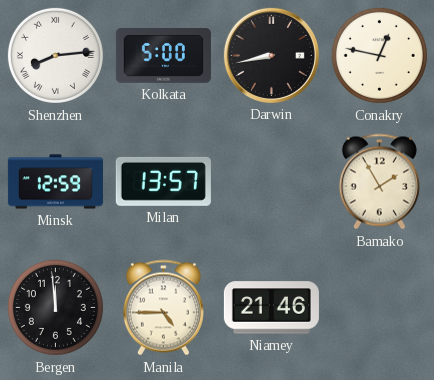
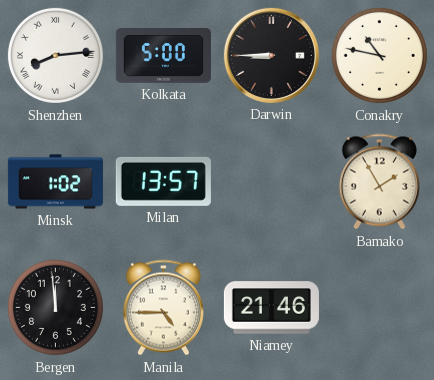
Darwin: 8:43 -> 8:45 (271, 55)
Conakry: 12:47 -> 10:47 (379, 55)
Minsk: 12:59 -> 1:02 (55, 182)
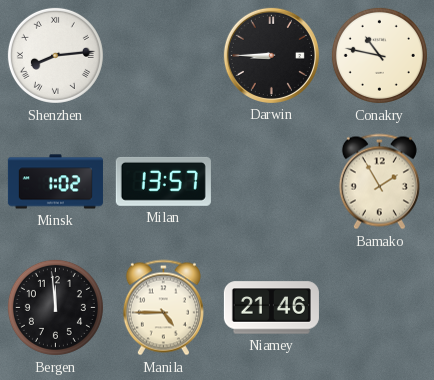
Kolkata: 5:00 -> none (163, 56)
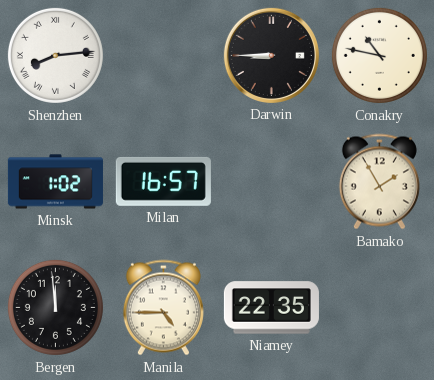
Milan: 13:57 -> 16:57 (163, 181)
Niamey: 21:46 -> 22:35 (271, 308)
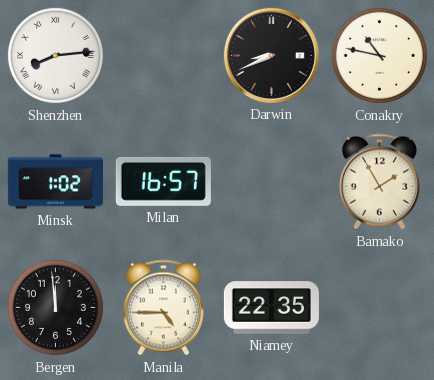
Darwin: 8:45 -> 8:41 (271, 55)
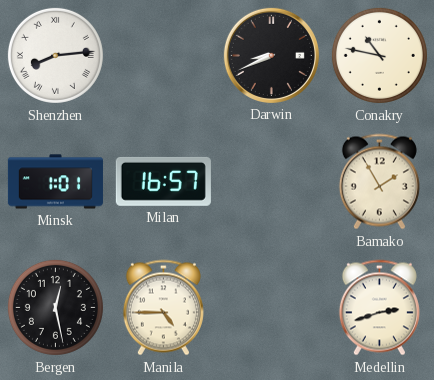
Minsk: 1:02 -> 1:01 (55, 182)
Bergen: 11:59 -> 12:28 (55, 307)
Niamey: 22:35 -> none (271, 308)
Medellin: none -> 2:42 (379, 308)
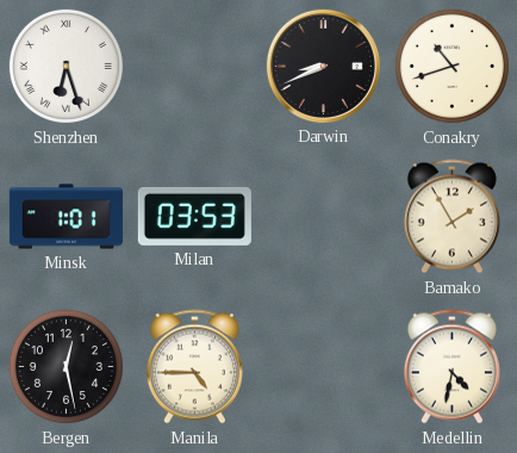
Shenzhen: 8:14 -> 6:27 (66, 66)
Conakry: 10:47 -> 10:42 (451, 66)
Milan: 16:57 -> 03:53 (194, 216)
Medellin: 2:42 -> 4:32 (451, 367)
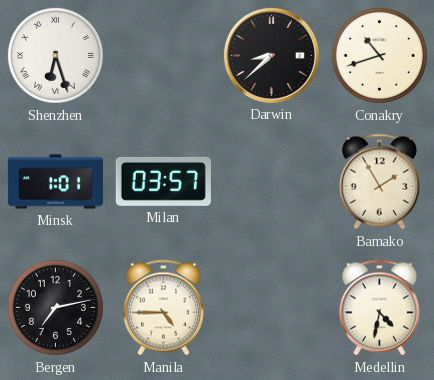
Darwin: 8:41 -> 8:38 (271, 55)
Milan: 03:53 -> 03:57 (163, 181)
Bergen: 12:28 -> 7:13 (55, 307)
